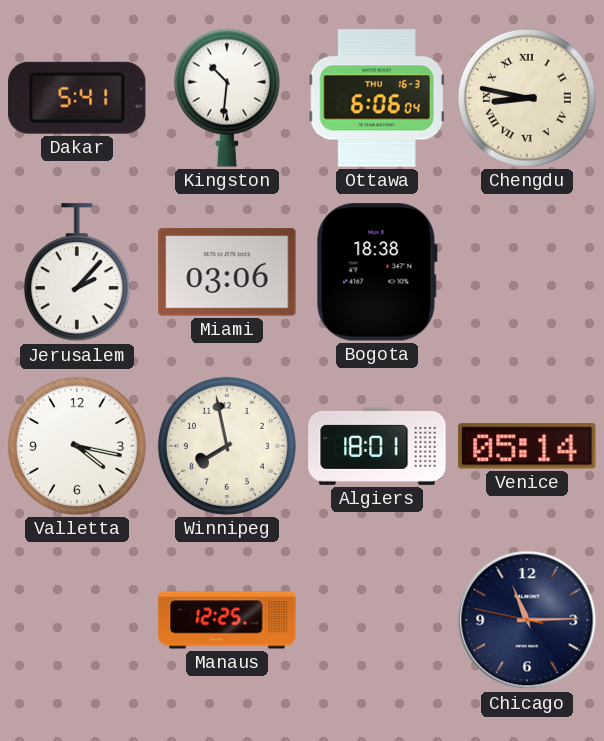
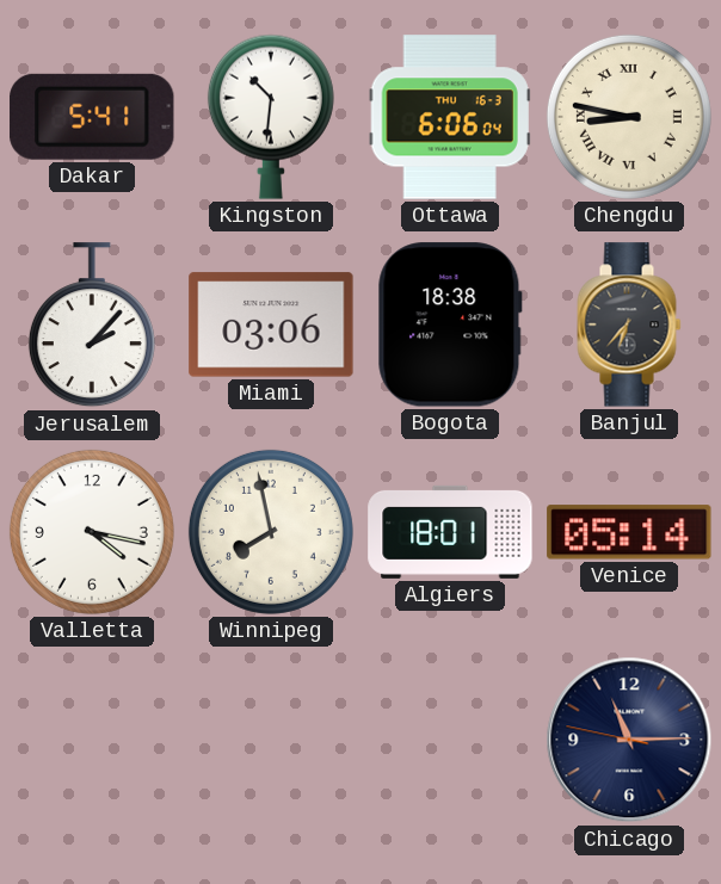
Banjul: none -> 6:37 (629, 324)
Manaus: 12:25 -> none (227, 620)
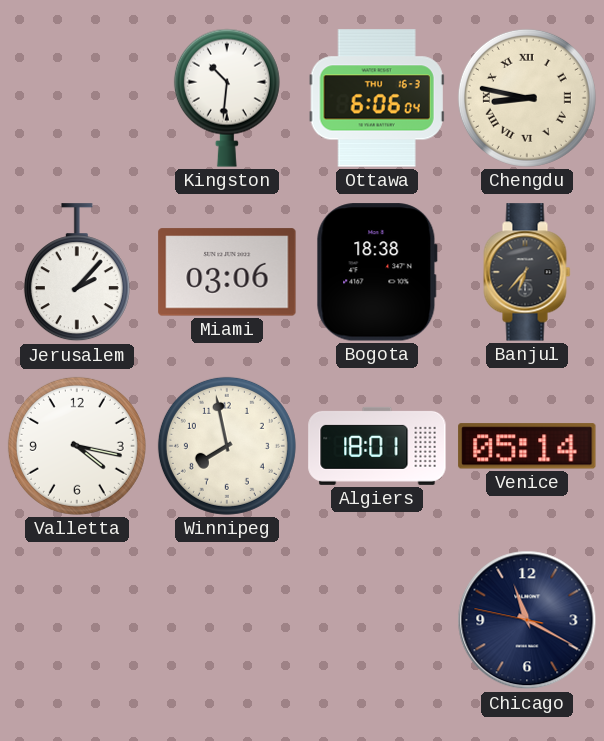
Dakar: 5:41 -> none (92, 117)
Chicago: 11:14 -> 11:19 (527, 620)
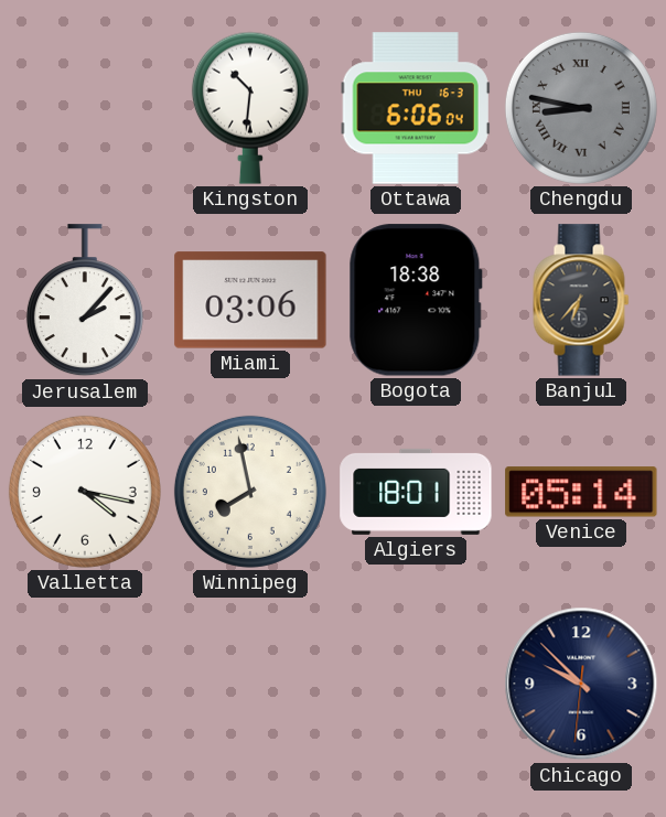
Chengdu dial: cream -> grey (581, 108)
Chicago: 11:19 -> 9:52 (581, 684)
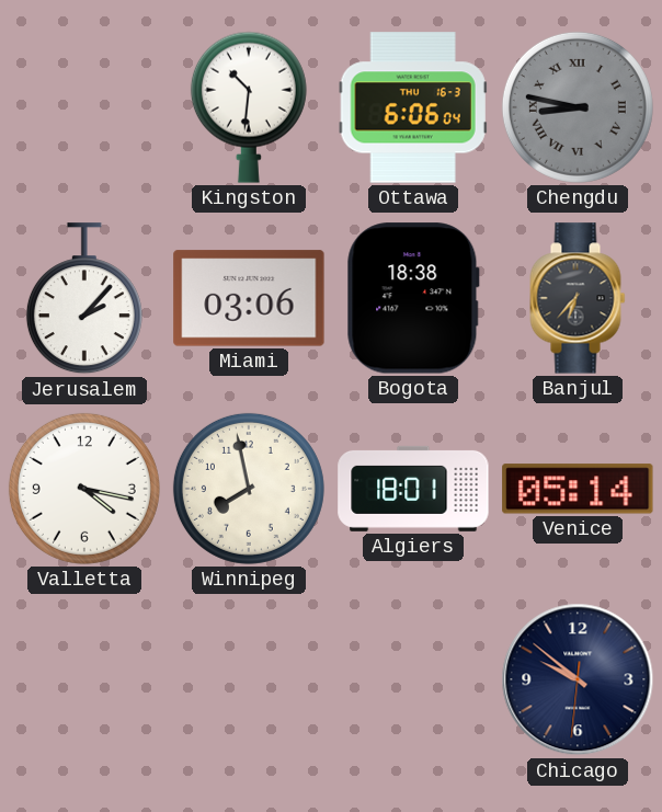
Chicago: 9:52 -> 9:51 (578, 679)
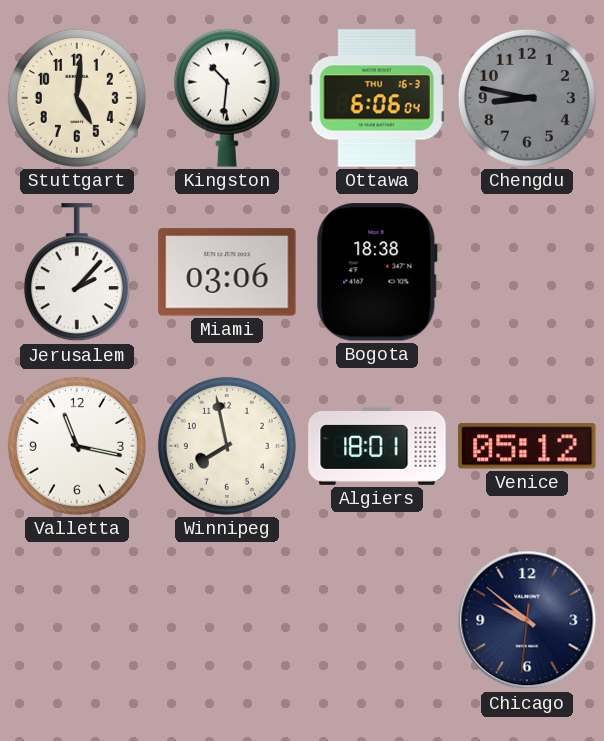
Stuttgart: none -> 5:01 (77, 98)
Chengdu numerals: Roman -> Arabic (527, 98)
Banjul: 6:37 -> none (578, 298)
Valletta: 4:17 -> 11:17 (77, 446)
Venice: 05:14 -> 05:12 (527, 446)
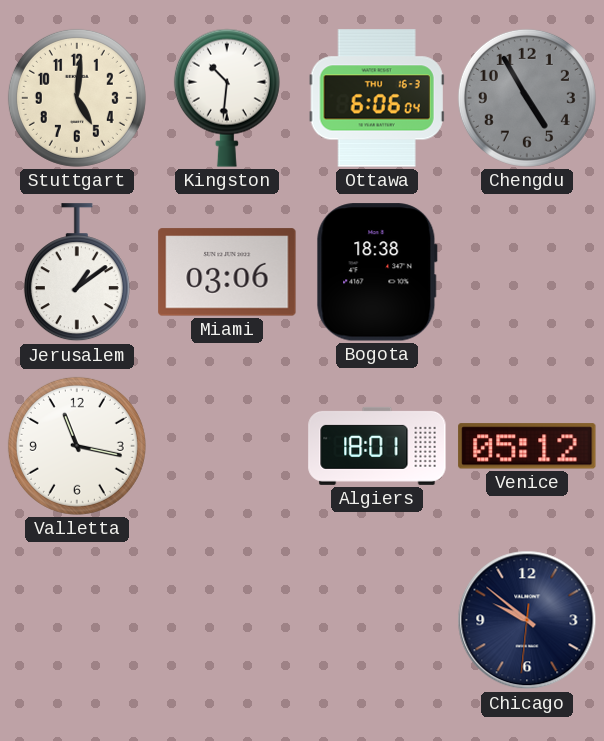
Chengdu: 8:47 -> 4:55 (527, 98)
Jerusalem: 2:07 -> 1:09 (77, 273)
Winnipeg: 7:58 -> none (227, 446)
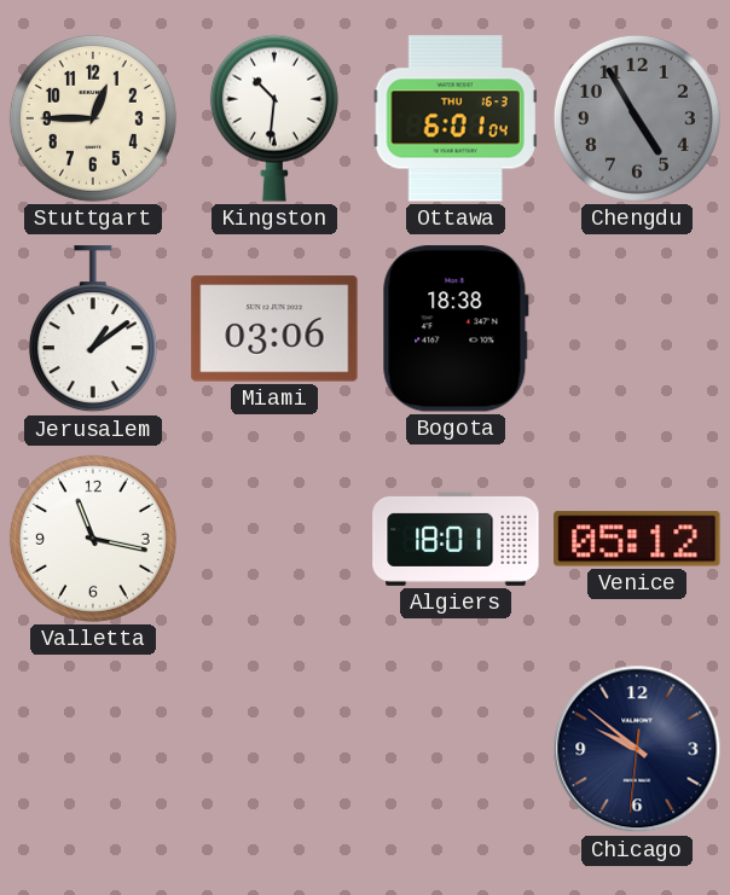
Stuttgart: 5:01 -> 12:45 (93, 118)
Ottawa: 6:06 -> 6:01 (456, 118)
